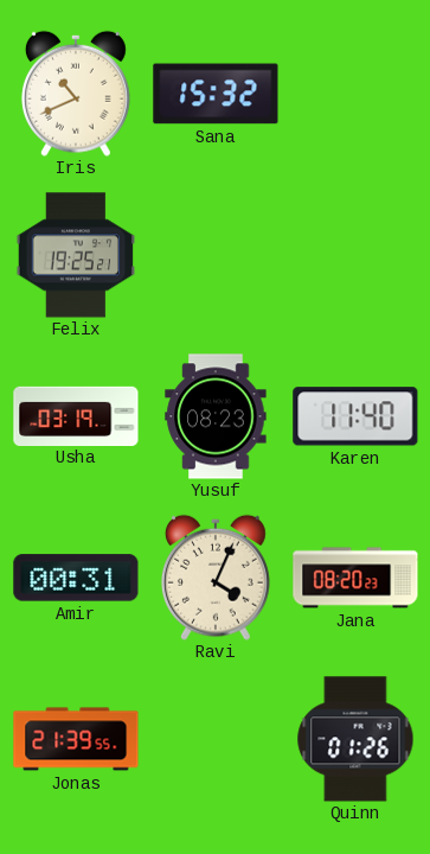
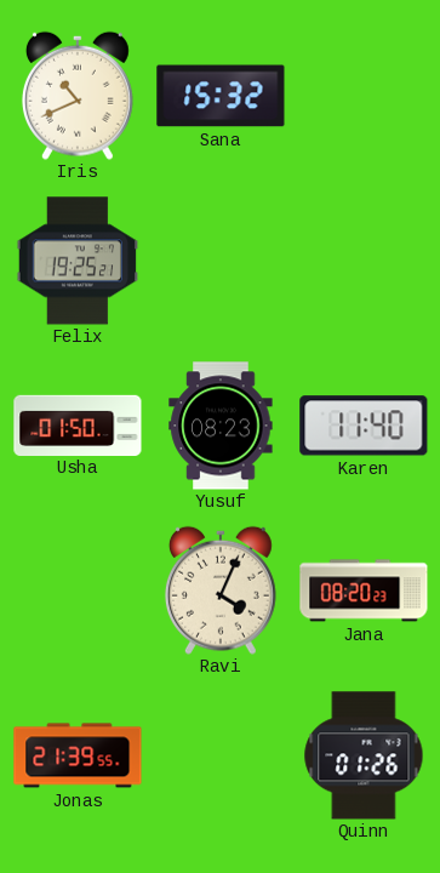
Usha: 03:19 -> 01:50 (78, 424)
Amir: 00:31 -> none (76, 578)
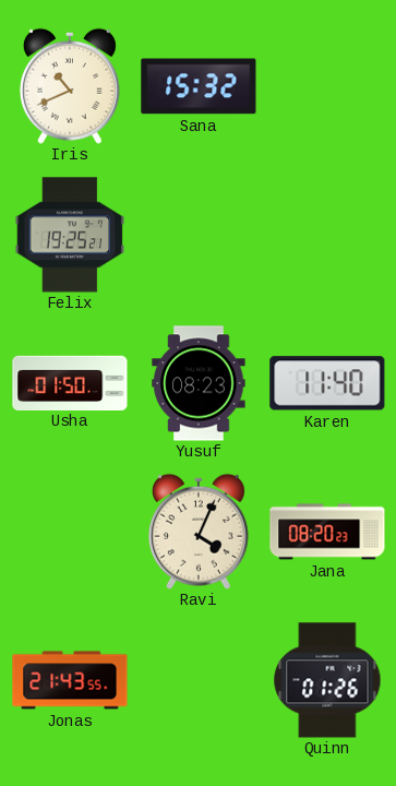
Jonas: 21:39 -> 21:43 (70, 680)
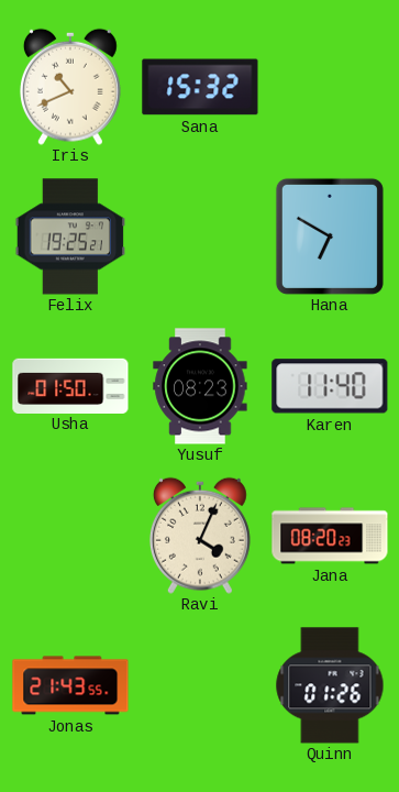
Hana: none -> 6:50 (330, 237)
